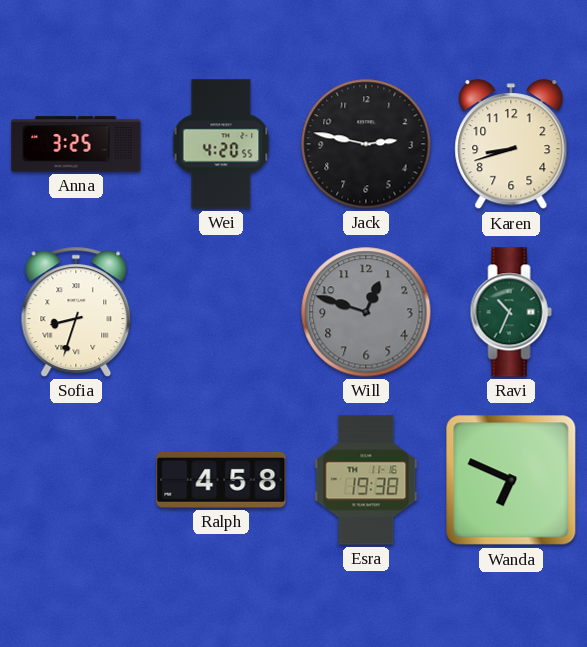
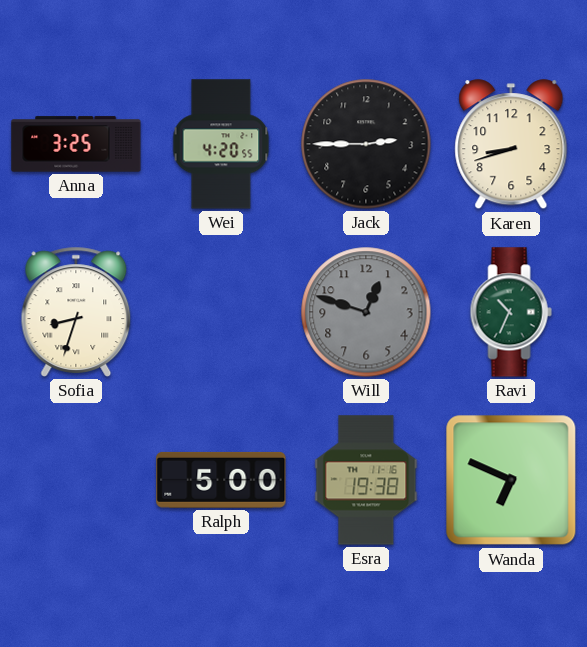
Jack: 2:47 -> 2:45 (366, 144)
Ralph: 4:58 -> 5:00 (221, 480)
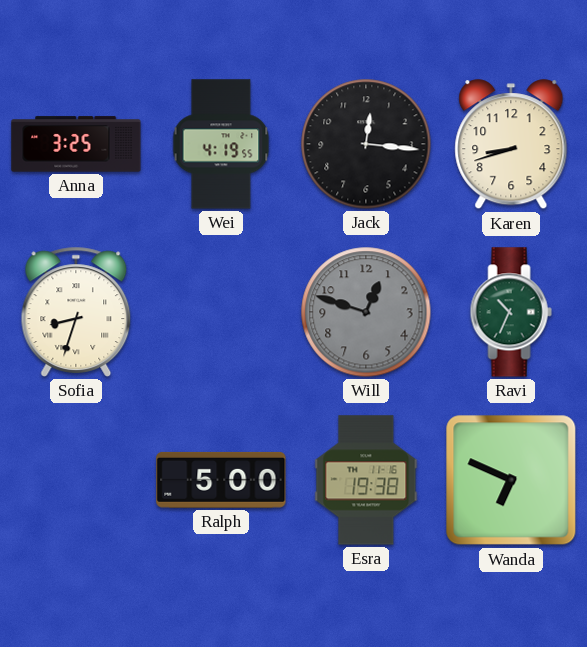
Wei: 4:20 -> 4:19 (221, 144)
Jack: 2:45 -> 12:16 (366, 144)
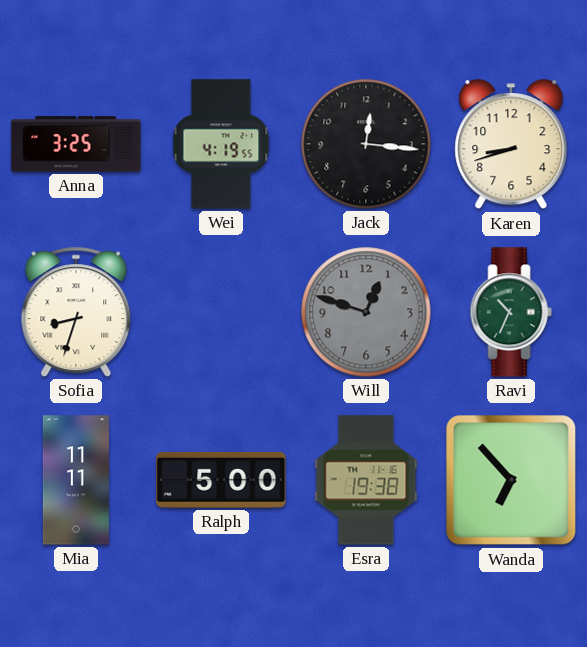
Mia: none -> 11:11 (76, 480)
Wanda: 6:49 -> 6:53 (511, 480)
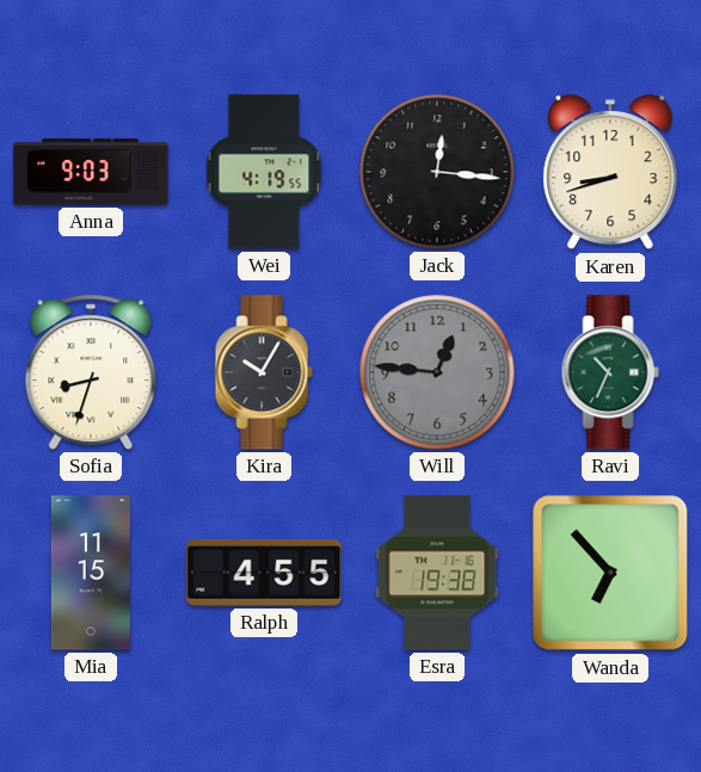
Anna: 3:25 -> 9:03 (91, 172)
Kira: none -> 10:05 (264, 372)
Will: 12:48 -> 12:46 (437, 372)
Mia: 11:11 -> 11:15 (91, 573)
Ralph: 5:00 -> 4:55 (264, 573)
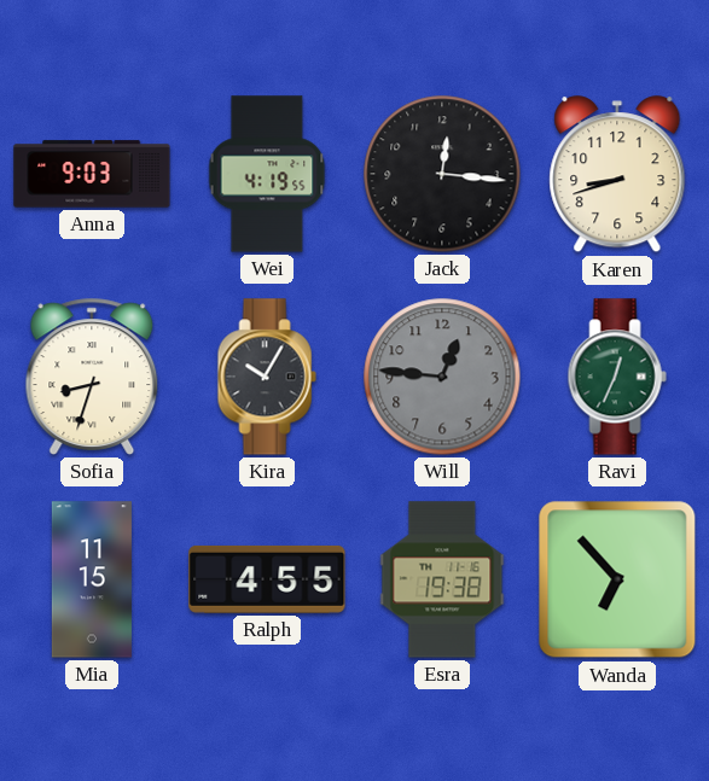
Ravi: 10:34 -> 12:34 (617, 377)
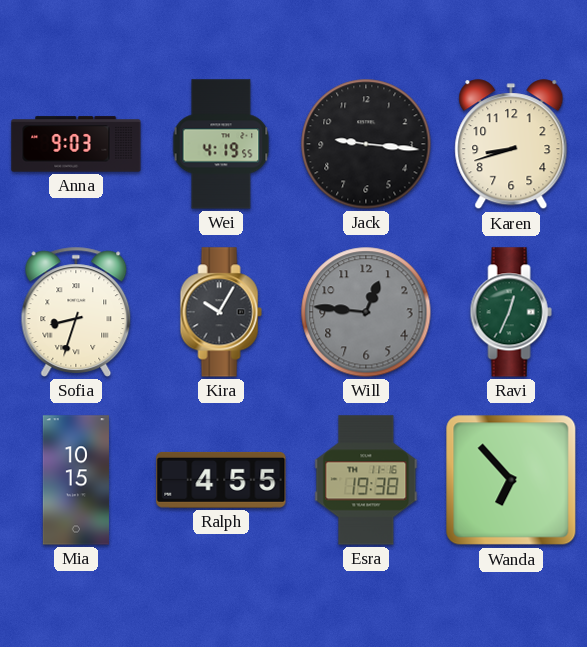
Jack: 12:16 -> 9:16 (366, 144)
Mia: 11:15 -> 10:15 (76, 480)
